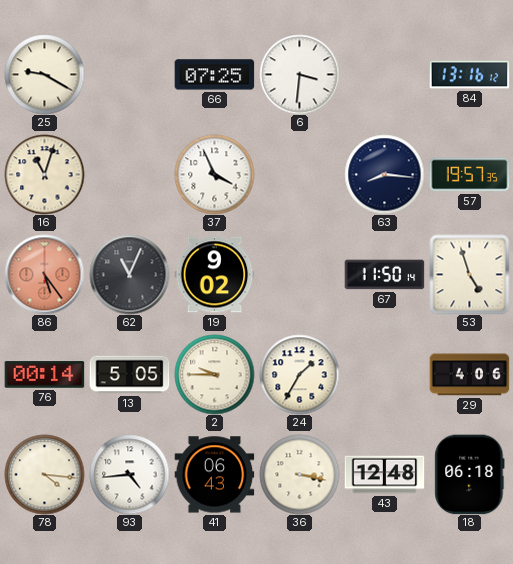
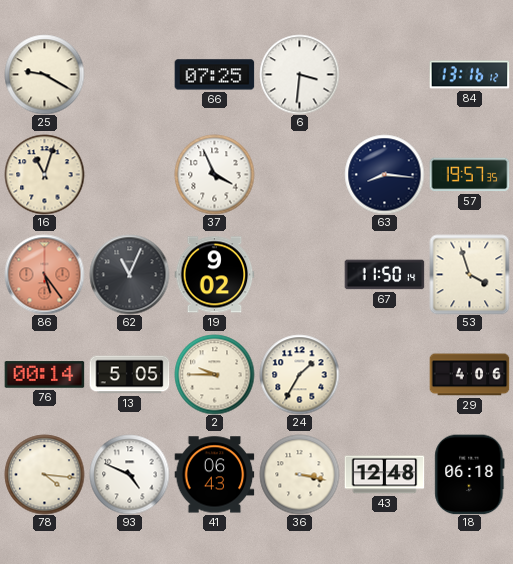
53: 4:57 -> 3:57 (469, 274)
93: 4:44 -> 4:49 (129, 474)
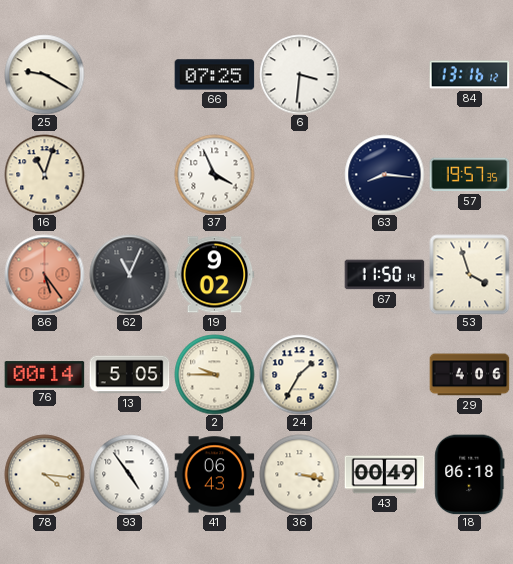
93: 4:49 -> 4:54 (129, 474)
43: 12:48 -> 00:49 (384, 475)
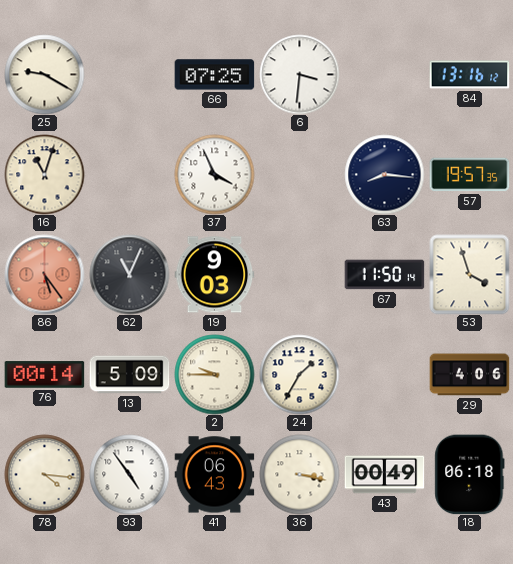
19: 9:02 -> 9:03 (214, 275)
13: 5:05 -> 5:09 (129, 375)
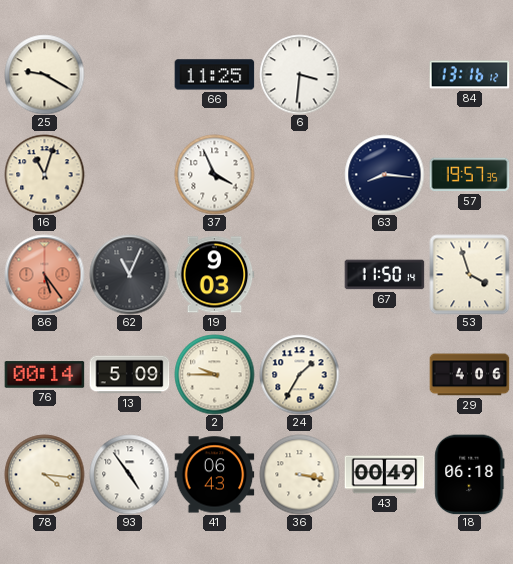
66: 07:25 -> 11:25 (214, 75)
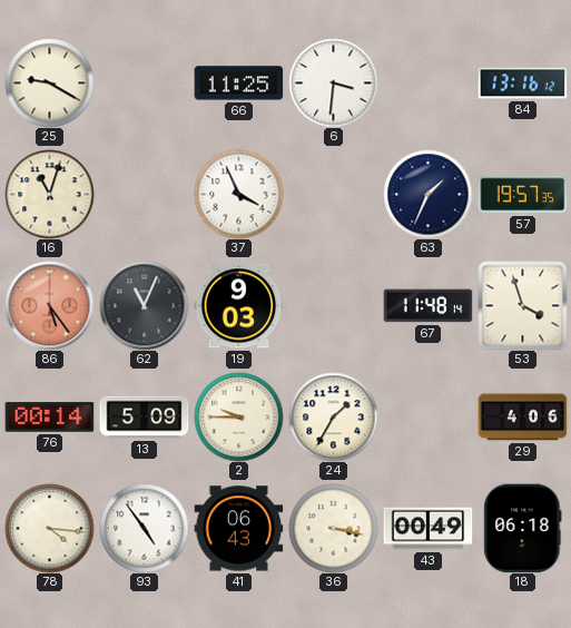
63: 8:16 -> 1:34 (427, 194)
67: 11:50 -> 11:48 (427, 306)
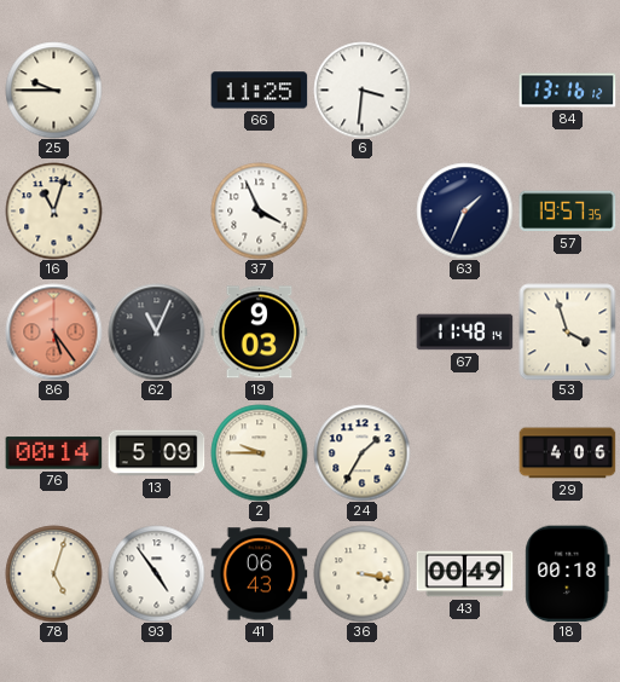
25: 9:20 -> 9:45 (53, 89)
78: 4:16 -> 5:03 (53, 573)
18: 06:18 -> 00:18 (568, 573)
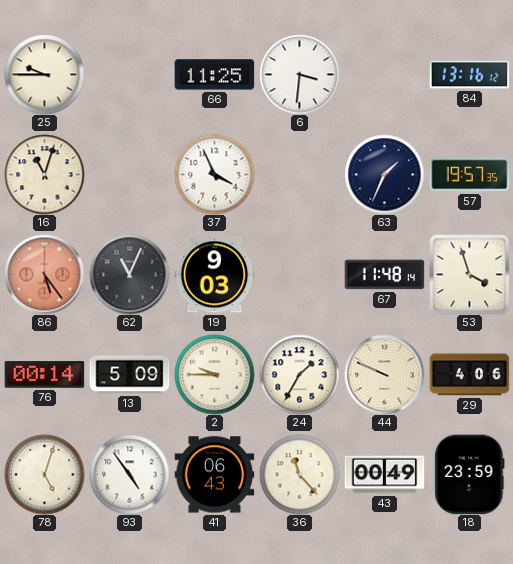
44: none -> 9:49 (384, 374)
36: 3:17 -> 11:23 (299, 474)
18: 00:18 -> 23:59 (470, 474)
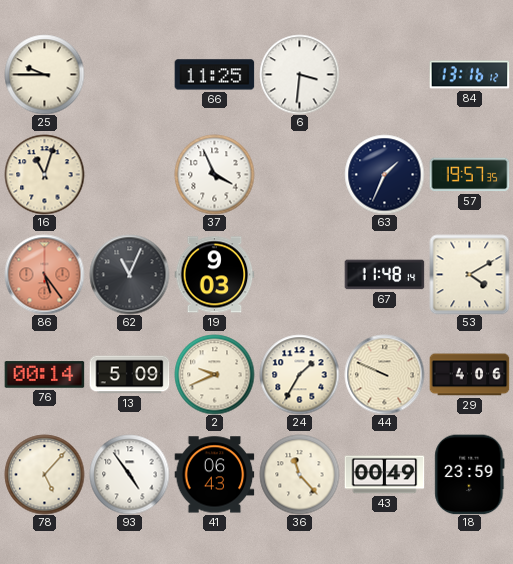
53: 3:57 -> 4:10 (469, 274)
2: 9:45 -> 9:41 (214, 374)
78: 5:03 -> 5:07 (44, 474)
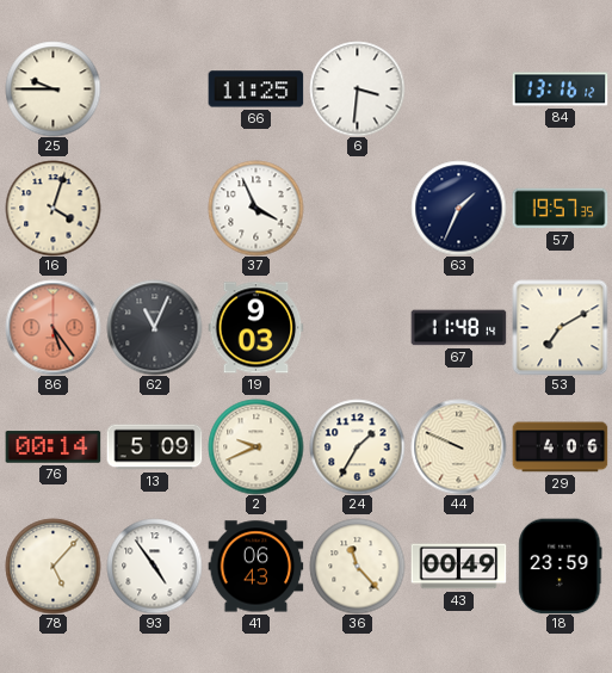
16: 11:03 -> 4:03 (52, 208)
53: 4:10 -> 7:10 (560, 327)
